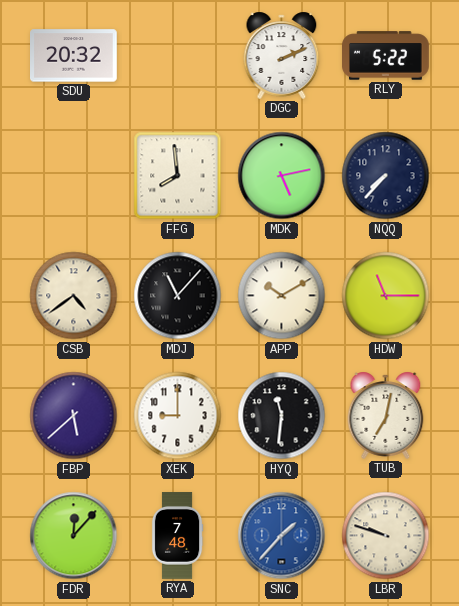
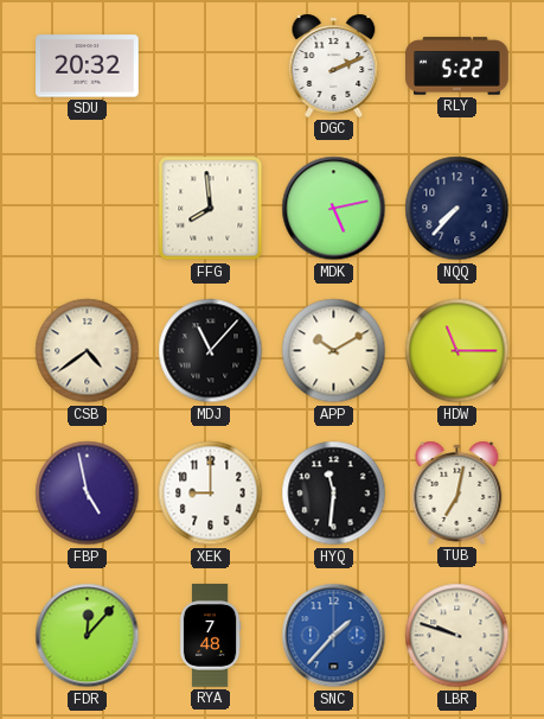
FBP: 5:38 -> 4:58 (88, 494)
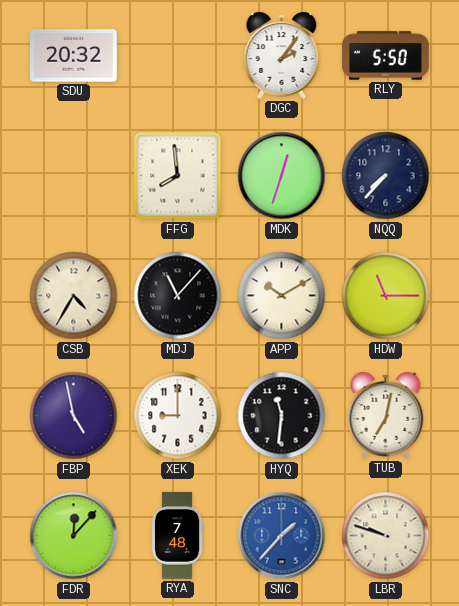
DGC: 2:11 -> 2:06 (282, 55)
RLY: 5:22 -> 5:50 (386, 56)
MDK: 5:13 -> 12:33 (282, 176)
CSB: 4:39 -> 4:35 (74, 296)
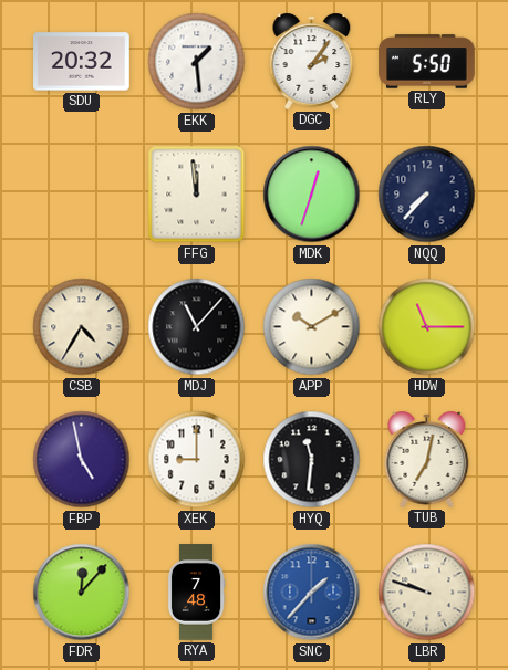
EKK: none -> 1:29 (197, 62)
FFG: 7:59 -> 11:59 (197, 195)
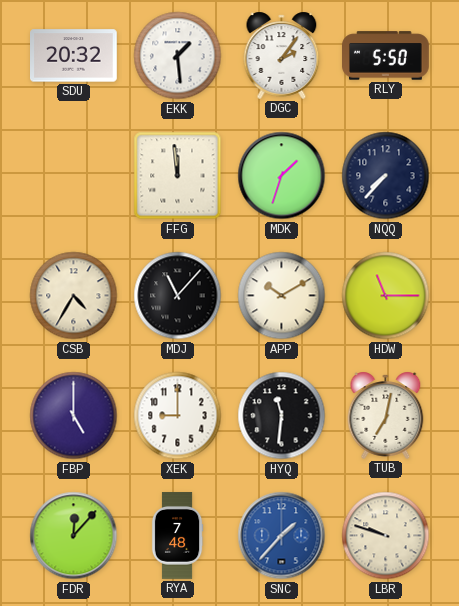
MDK: 12:33 -> 1:33 (282, 176)
FBP: 4:58 -> 5:00 (74, 416)
